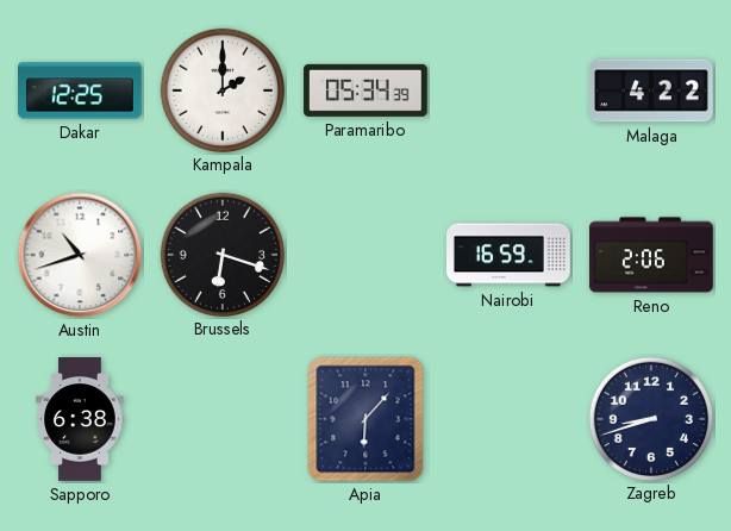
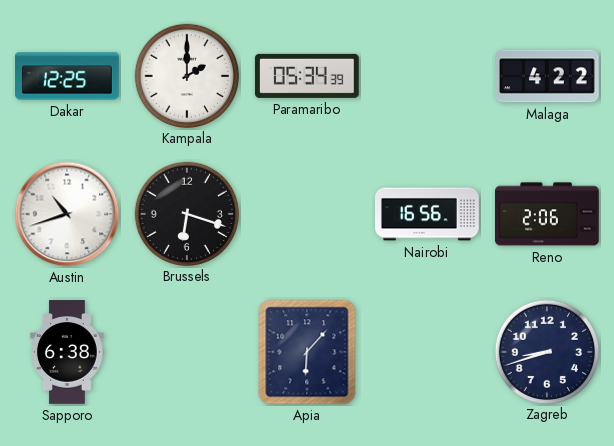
Nairobi: 16:59 -> 16:56 (427, 214)
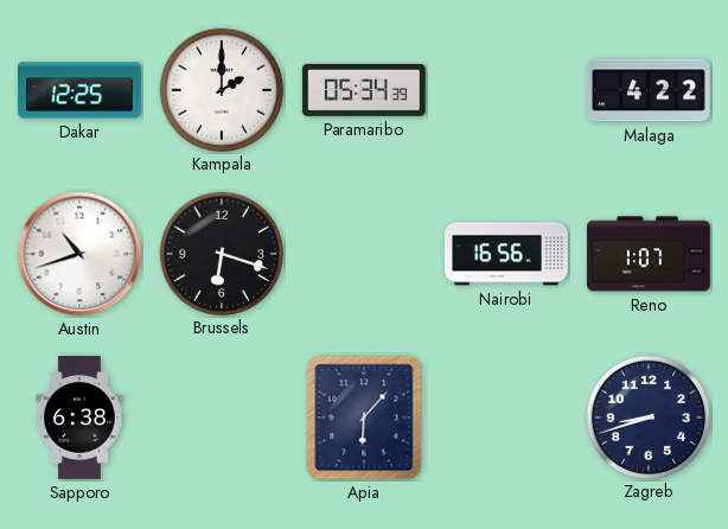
Reno: 2:06 -> 1:07 (650, 254)
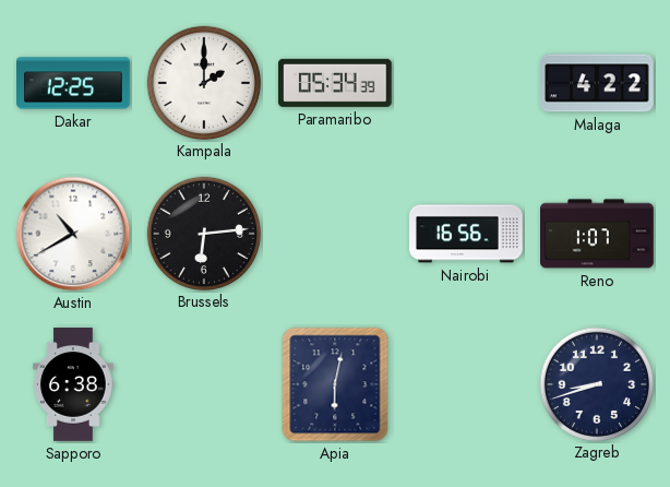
Austin: 10:42 -> 10:40 (73, 234)
Brussels: 6:18 -> 6:14 (203, 233)
Apia: 6:07 -> 6:02 (335, 384)
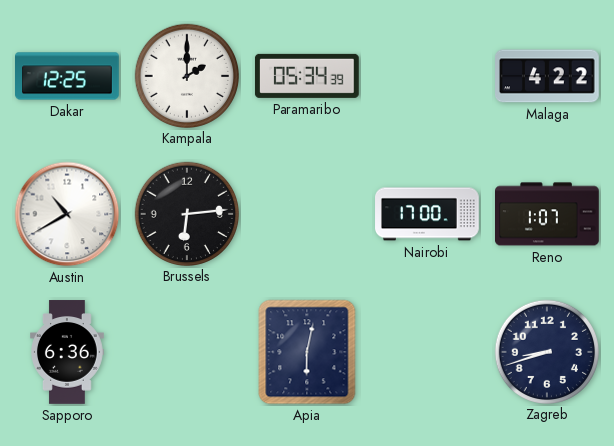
Nairobi: 16:56 -> 17:00 (427, 214)
Sapporo: 6:38 -> 6:36 (68, 352)
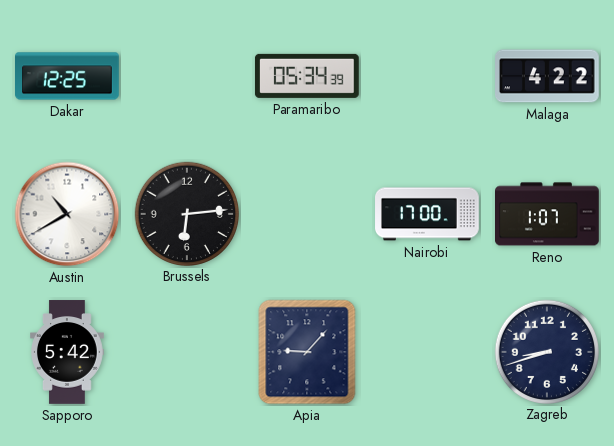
Kampala: 2:00 -> none (186, 75)
Sapporo: 6:36 -> 5:42 (68, 352)
Apia: 6:02 -> 9:07 (307, 352)
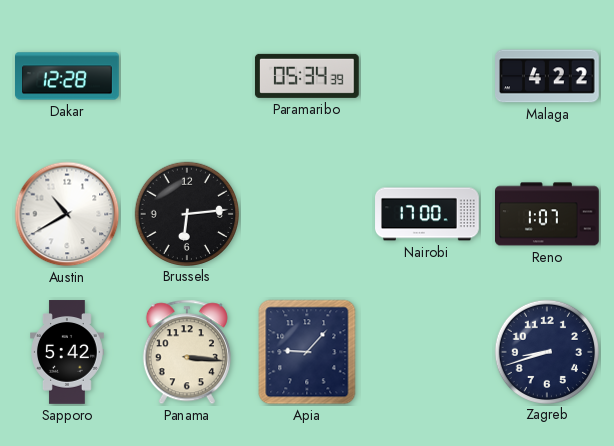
Dakar: 12:25 -> 12:28 (68, 76)
Panama: none -> 3:16 (187, 352)
